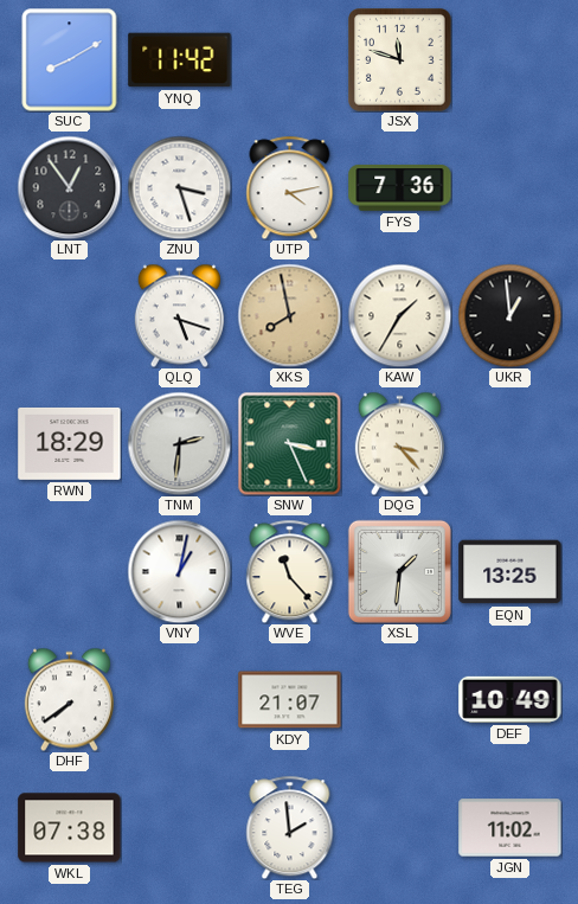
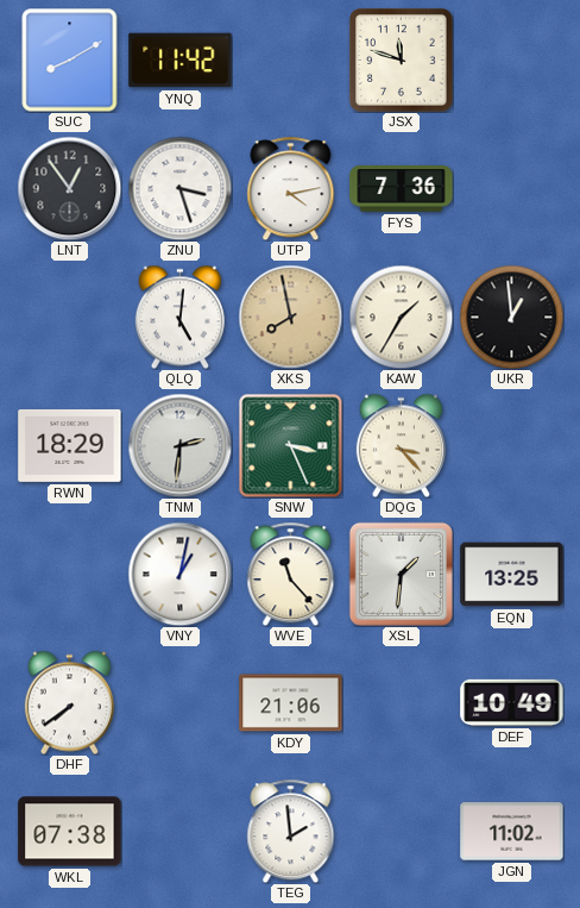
QLQ: 5:18 -> 5:01 (179, 317)
KDY: 21:07 -> 21:06 (291, 703)
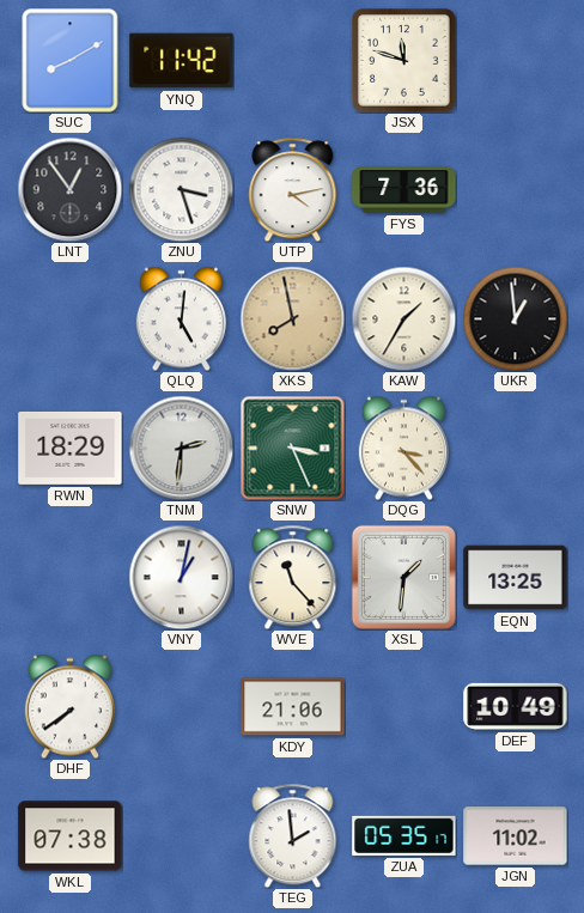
ZUA: none -> 05:35 (404, 835)
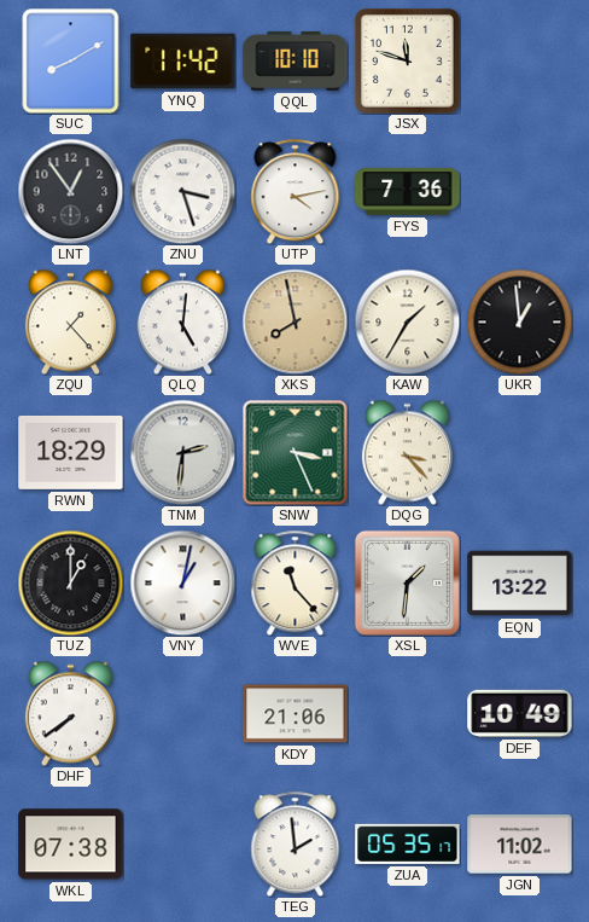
QQL: none -> 10:10 (296, 62)
ZQU: none -> 1:23 (70, 321)
TUZ: none -> 1:00 (70, 582)
EQN: 13:25 -> 13:22 (520, 584)
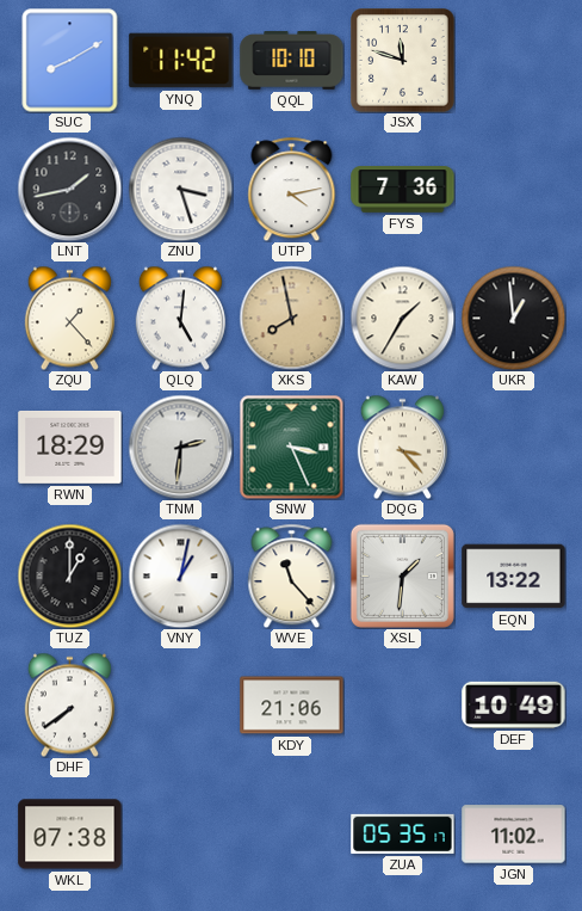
LNT: 12:54 -> 1:43 (69, 189)
TEG: 1:59 -> none (296, 843)
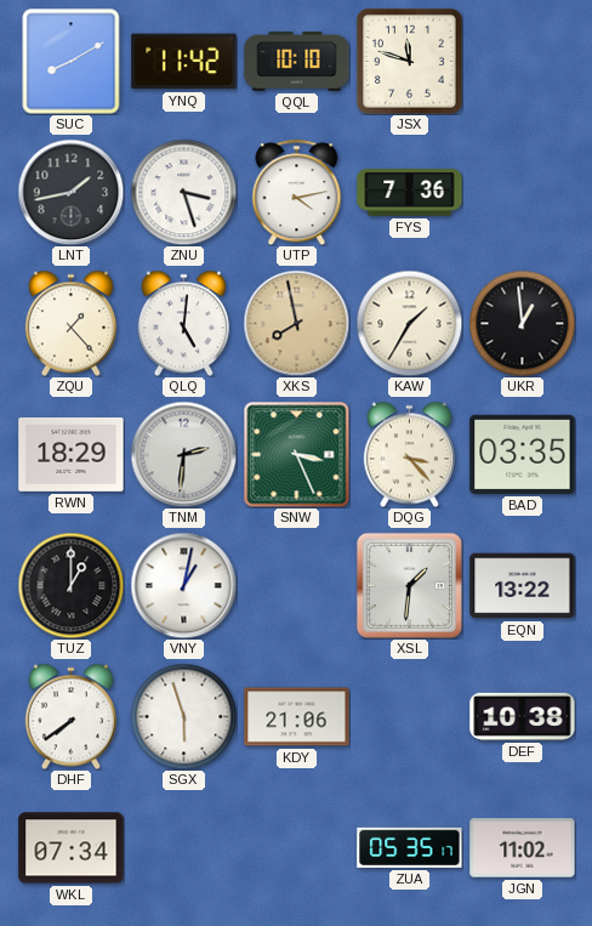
BAD: none -> 03:35 (523, 454)
WVE: 11:23 -> none (292, 575)
SGX: none -> 5:57 (183, 716)
DEF: 10:49 -> 10:38 (523, 716)
WKL: 07:38 -> 07:34 (72, 848)
